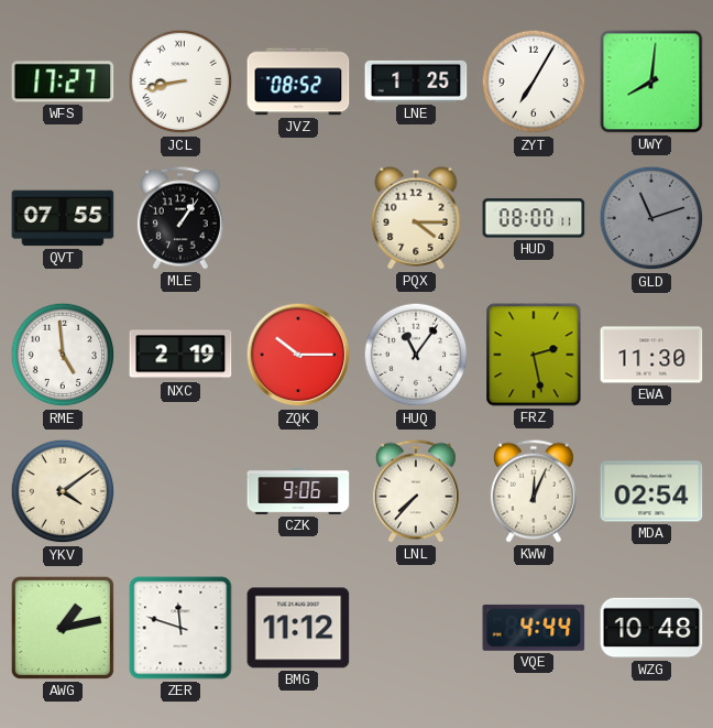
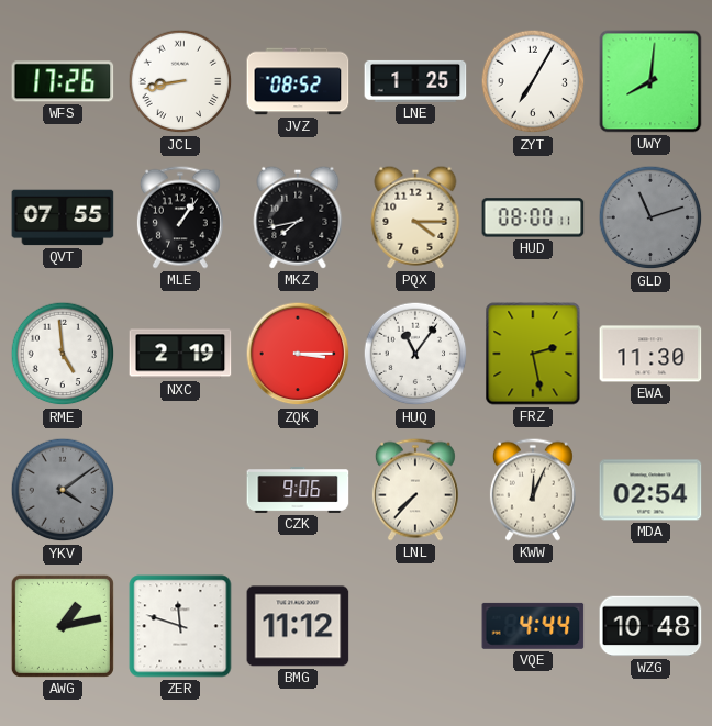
WFS: 17:27 -> 17:26 (63, 81)
MKZ: none -> 7:43 (298, 217)
ZQK: 10:15 -> 3:15 (298, 354)
YKV dial: cream -> grey (63, 490)
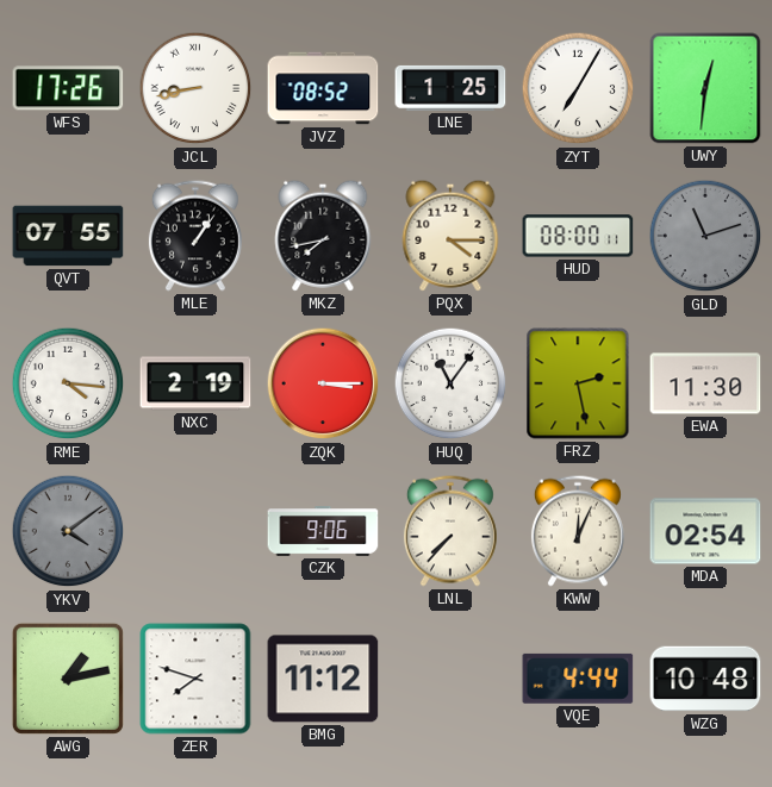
UWY: 8:01 -> 12:31 (705, 88)
RME: 4:59 -> 4:16 (68, 383)
ZER: 11:48 -> 7:48 (195, 679)
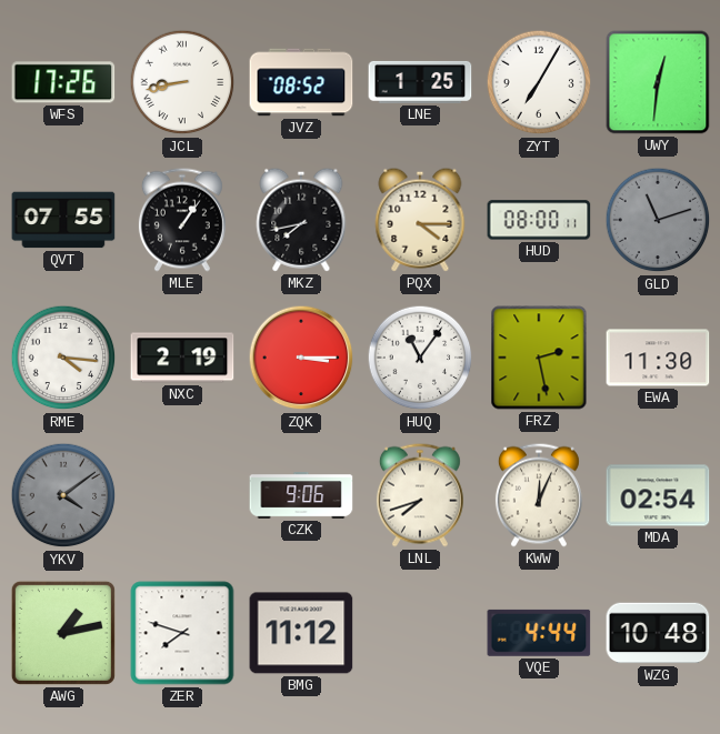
LNL: 7:37 -> 7:42 (420, 495)
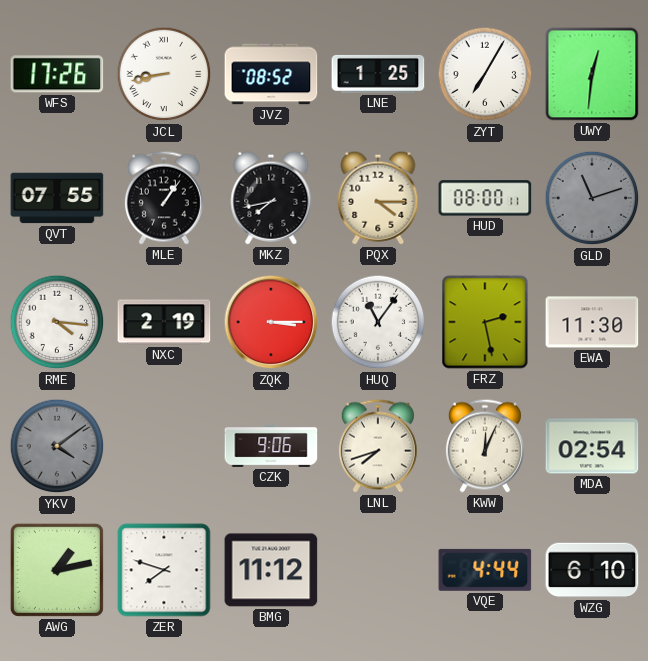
WZG: 10:48 -> 6:10 (592, 570)
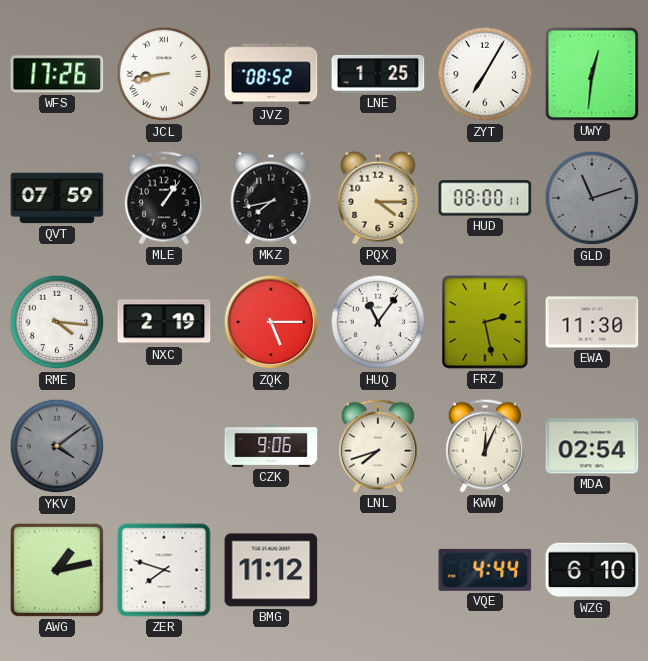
QVT: 07:55 -> 07:59 (57, 198)
ZQK: 3:15 -> 5:15 (271, 322)
